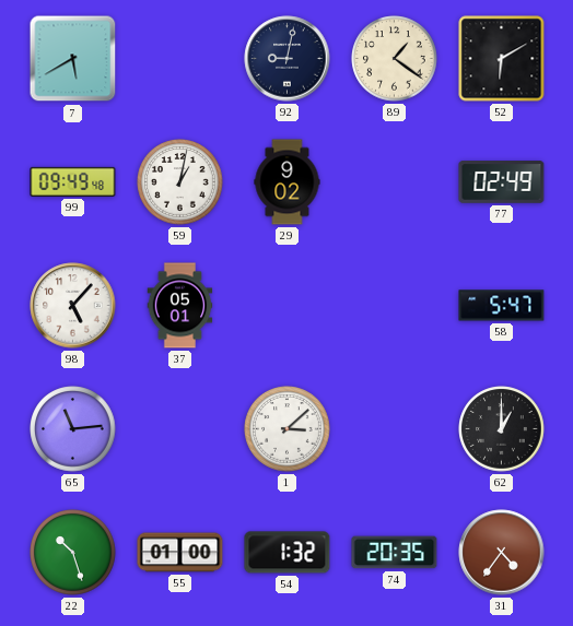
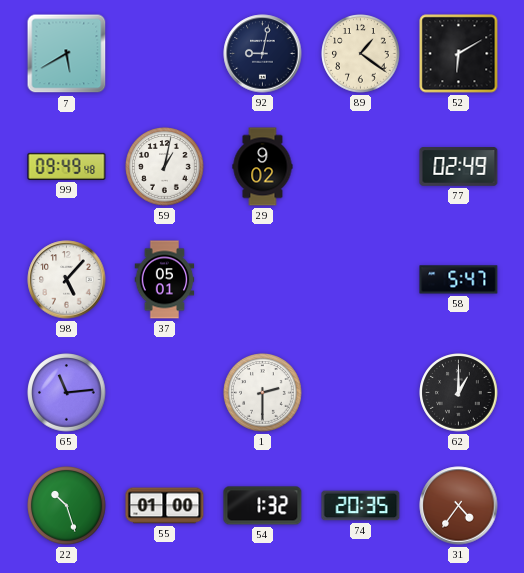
1: 3:08 -> 2:30 (263, 393)
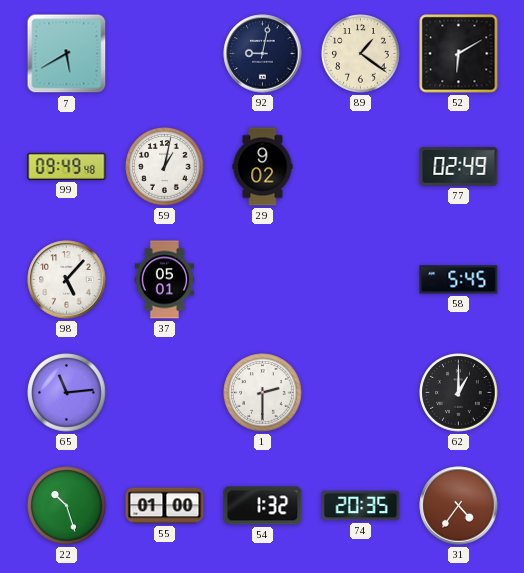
58: 5:47 -> 5:45 (459, 280)
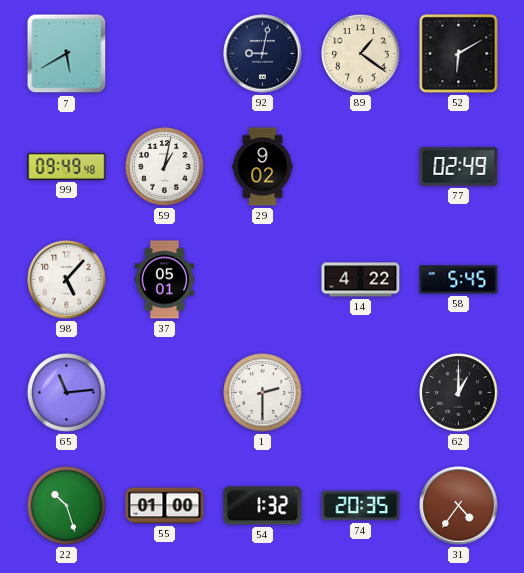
14: none -> 4:22 (361, 280)
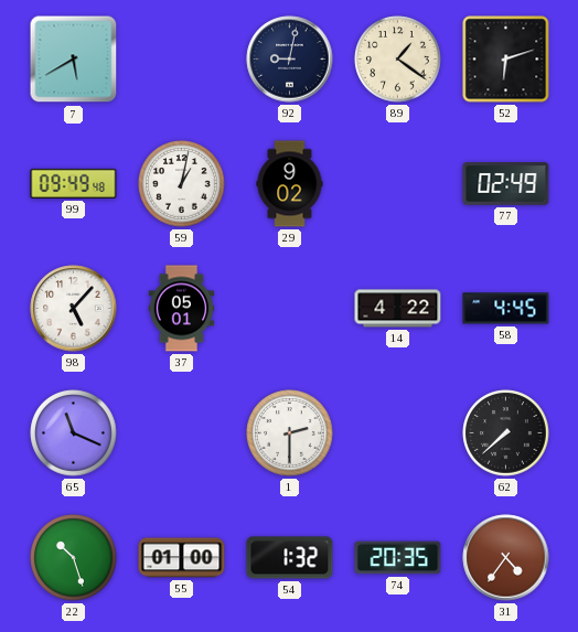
52: 6:10 -> 6:12 (506, 60)
58: 5:45 -> 4:45 (506, 309)
65: 11:14 -> 11:19 (74, 433)
62: 1:00 -> 7:38 (506, 433)
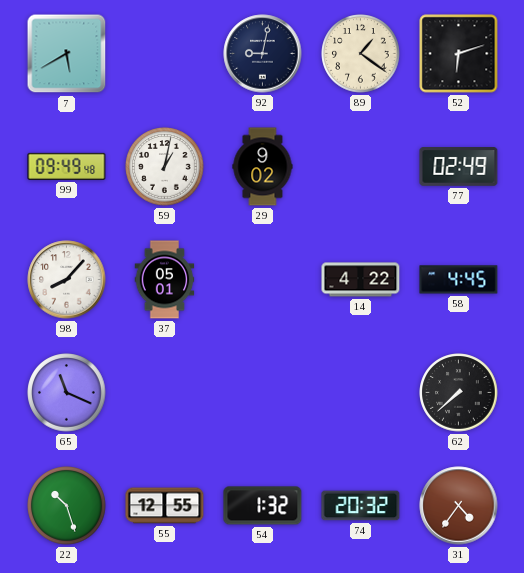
98: 5:07 -> 8:07 (67, 280)
1: 2:30 -> none (290, 433)
55: 01:00 -> 12:55 (165, 506)
74: 20:35 -> 20:32 (361, 506)
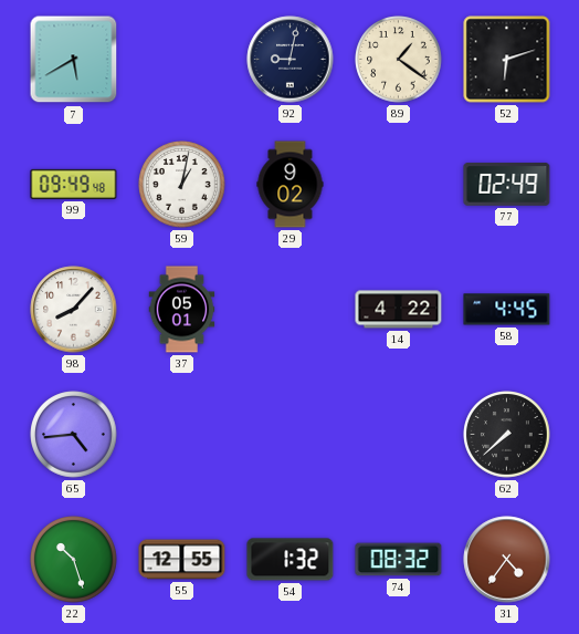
65: 11:19 -> 4:44 (74, 435)
74: 20:32 -> 08:32 (399, 560)
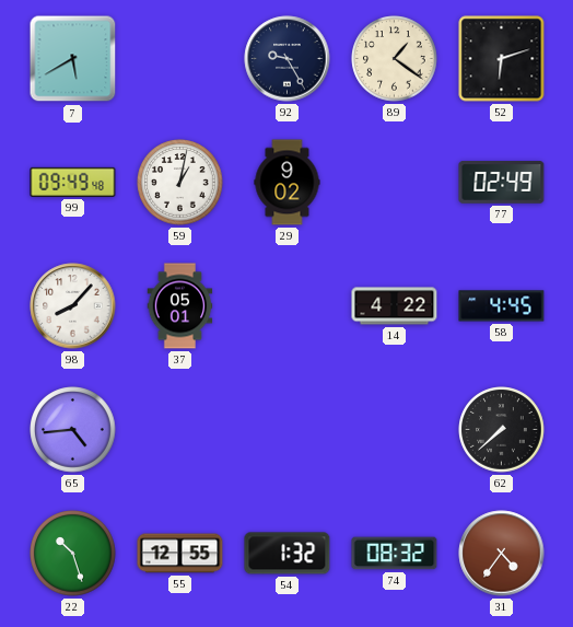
92: 9:02 -> 9:25 (288, 59)
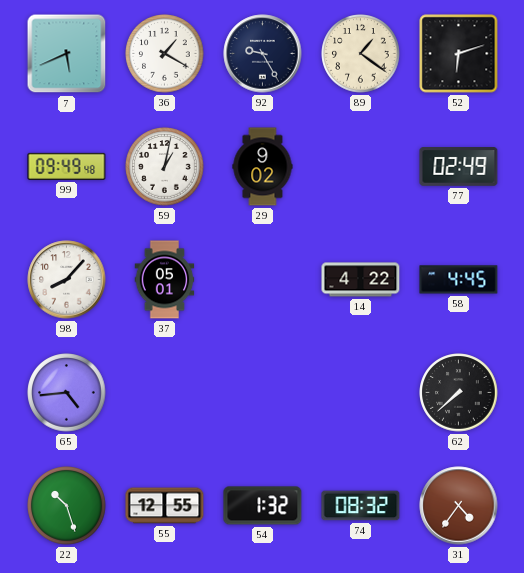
7: 5:40 -> 5:41 (67, 54)
36: none -> 1:20 (165, 54)
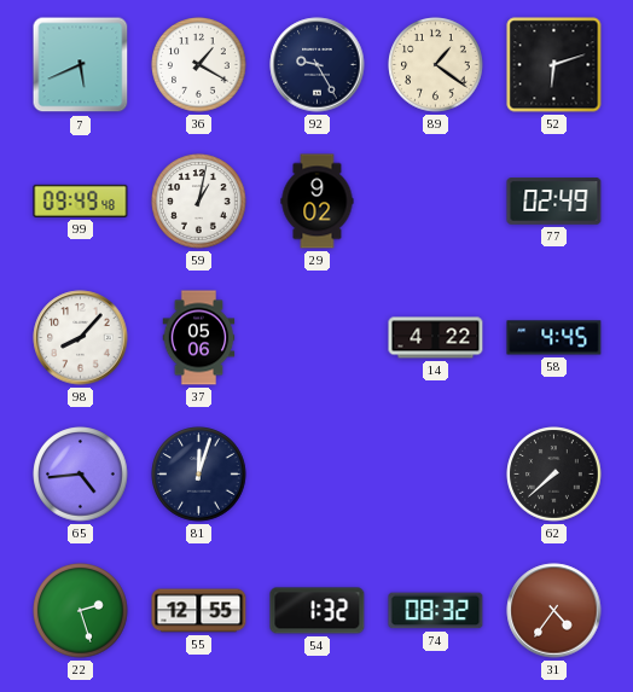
37: 05:01 -> 05:06 (199, 338)
81: none -> 12:03 (199, 475)
22: 10:27 -> 2:27 (81, 611)
